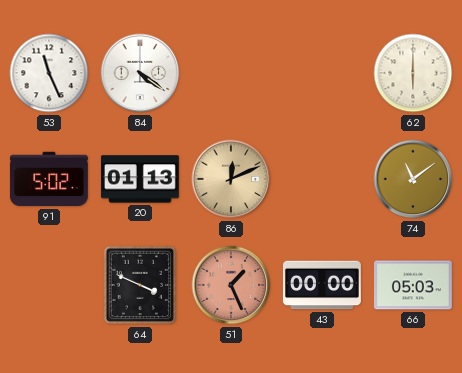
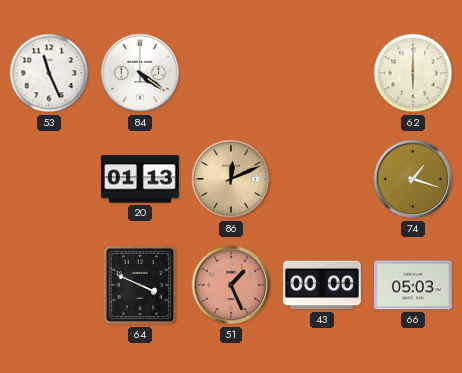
91: 5:02 -> none (49, 179)
74: 11:09 -> 1:18 (413, 179)
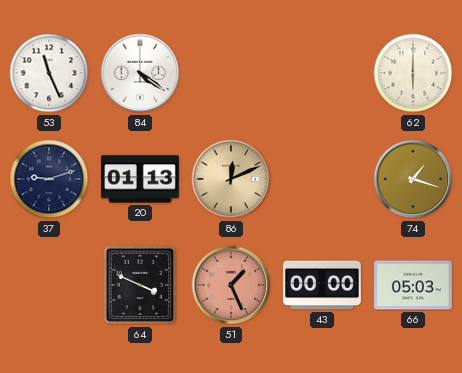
37: none -> 9:12 (49, 179)
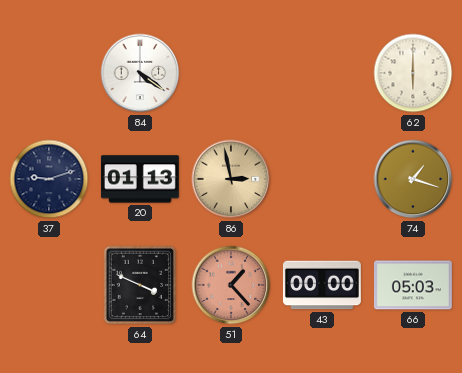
53: 11:26 -> none (49, 73)
86: 12:11 -> 2:58 (231, 179)
51: 1:26 -> 1:23 (231, 285)
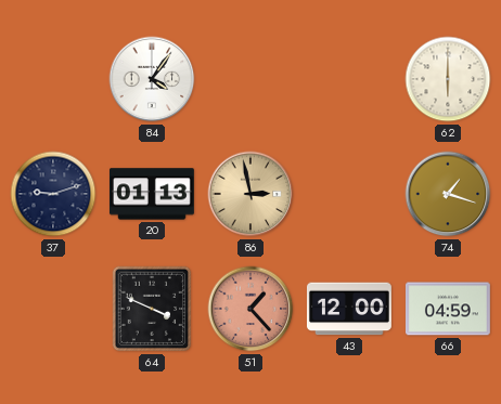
84: 4:21 -> 4:06 (152, 79)
43: 00:00 -> 12:00 (349, 309)
66: 05:03 -> 04:59 (448, 309)
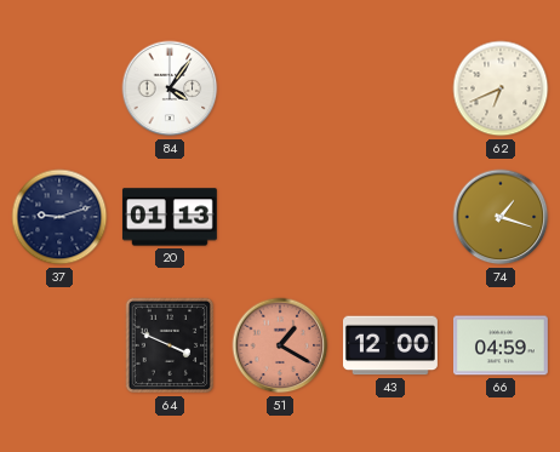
62: 6:00 -> 6:41 (501, 88)
86: 2:58 -> none (251, 194)
51: 1:23 -> 1:20 (280, 345)
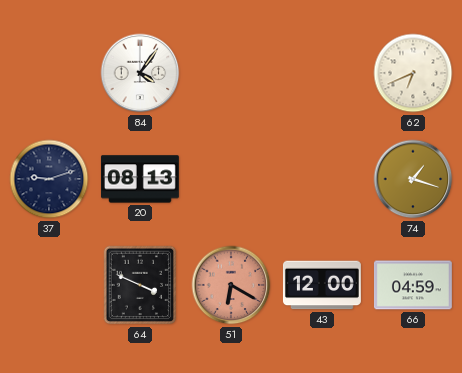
20: 01:13 -> 08:13 (140, 179)
51: 1:20 -> 6:20 (231, 285)
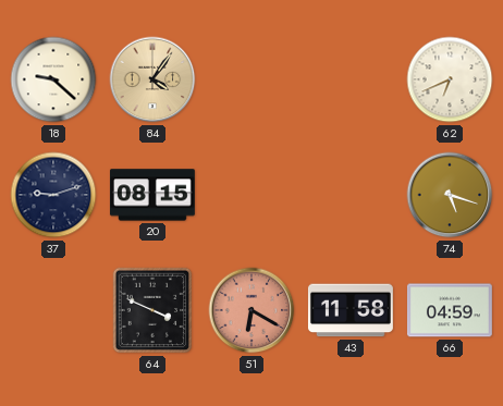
18: none -> 9:22 (53, 79)
84 dial: white -> champagne (152, 79)
20: 08:13 -> 08:15 (152, 195)
74: 1:18 -> 5:18 (450, 195)
43: 12:00 -> 11:58 (351, 310)
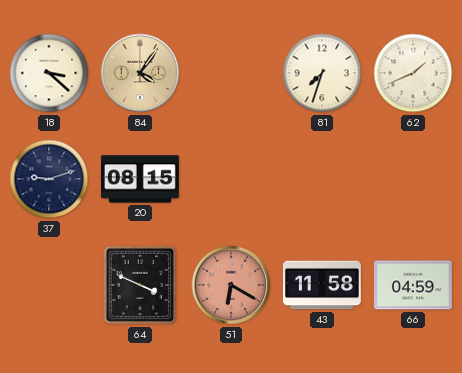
18: 9:22 -> 3:22 (49, 73)
81: none -> 7:33 (322, 73)
62: 6:41 -> 1:41 (413, 73)
74: 5:18 -> none (450, 195)
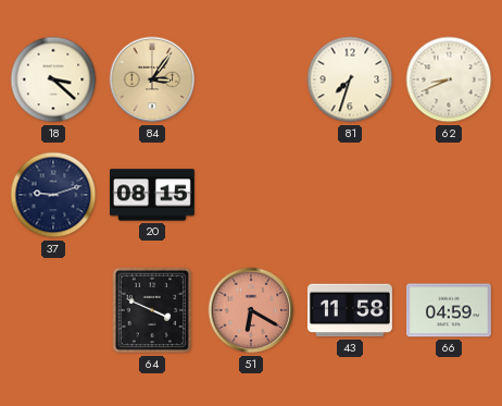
84: 4:06 -> 3:06 (152, 79)
62: 1:41 -> 8:41 (449, 79)
